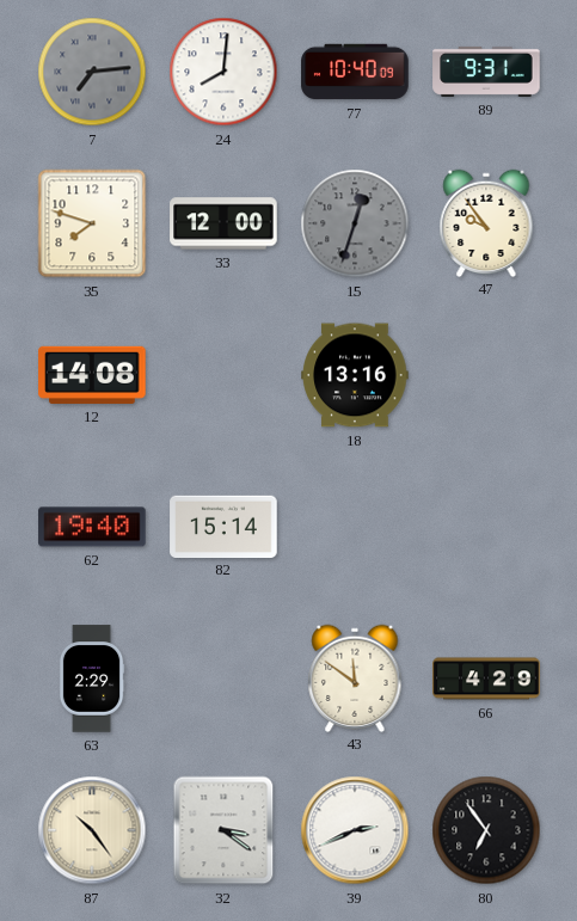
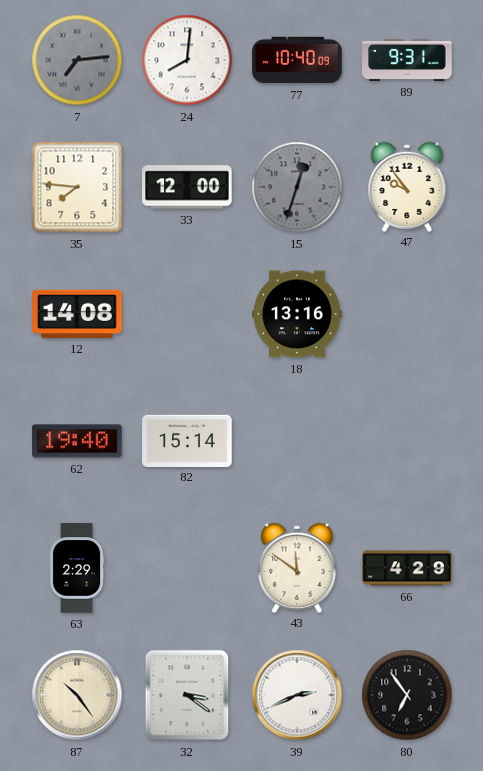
35: 7:48 -> 7:46 (77, 187)
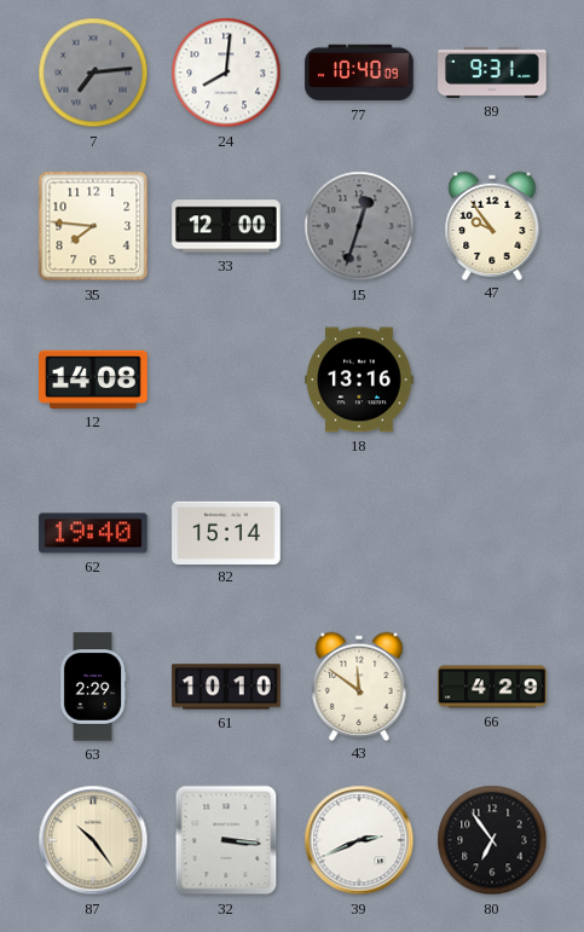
61: none -> 10:10 (226, 687)
32: 3:21 -> 3:16 (226, 840)
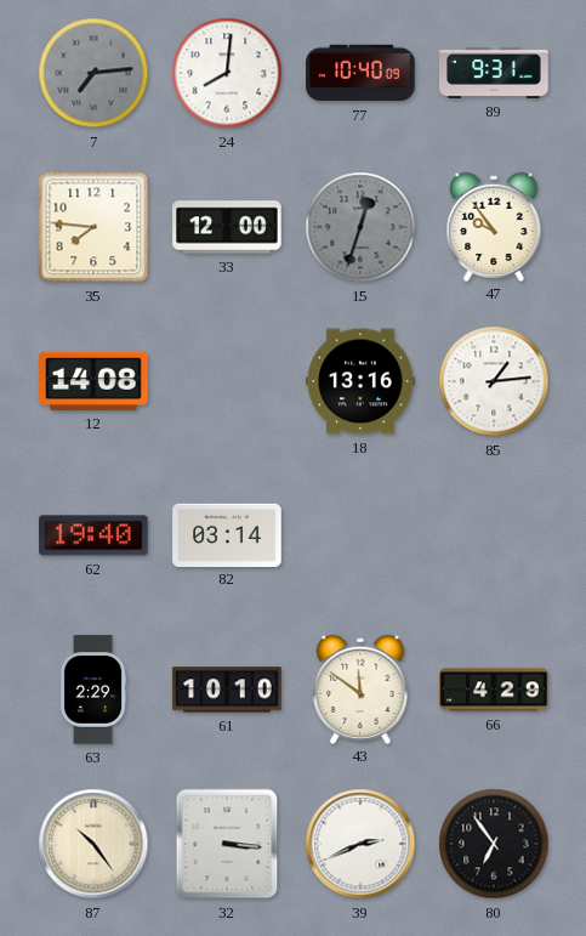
85: none -> 1:14 (494, 381)
82: 15:14 -> 03:14 (227, 534)
